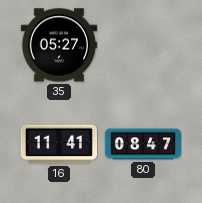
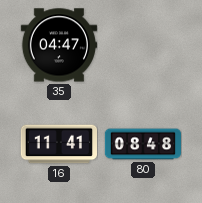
35: 05:27 -> 04:47 (58, 45)
80: 08:47 -> 08:48 (142, 144)
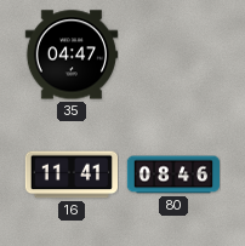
80: 08:48 -> 08:46 (172, 175)
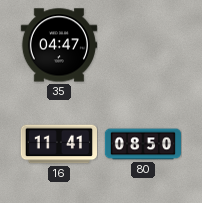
80: 08:46 -> 08:50 (142, 144)
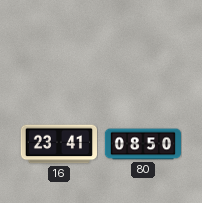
35: 04:47 -> none (58, 45)
16: 11:41 -> 23:41 (58, 144)
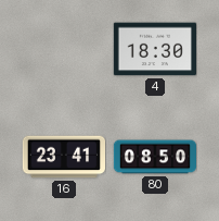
4: none -> 18:30 (154, 49)
